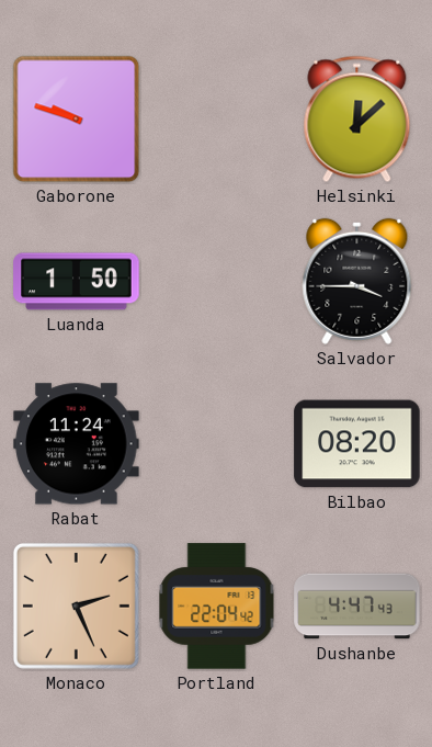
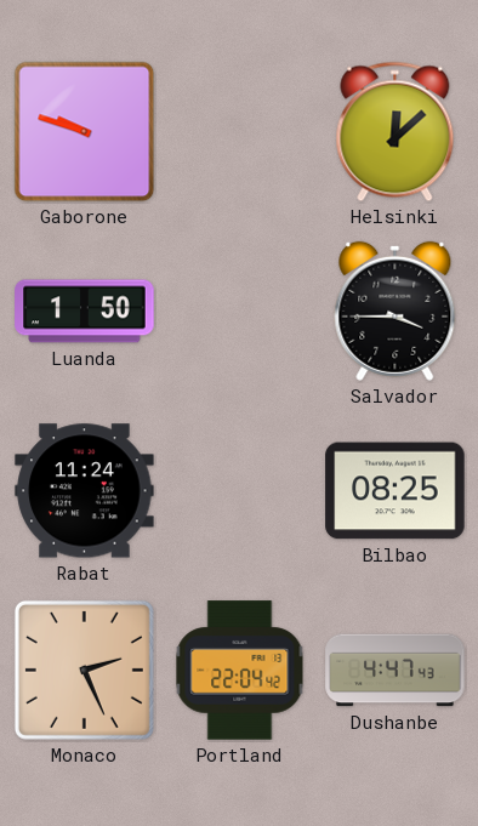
Bilbao: 08:20 -> 08:25 (396, 491)
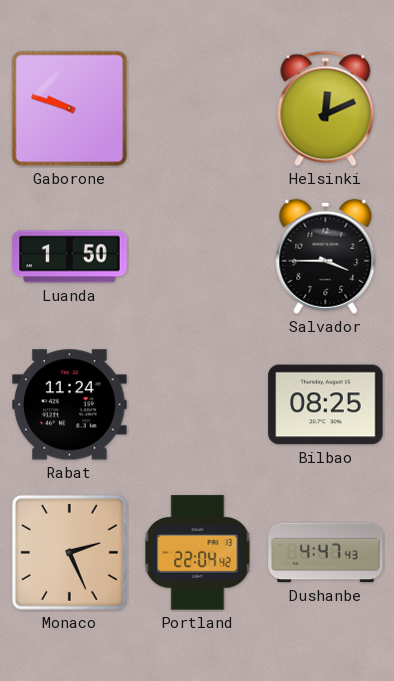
Helsinki: 12:08 -> 12:11 (326, 109)
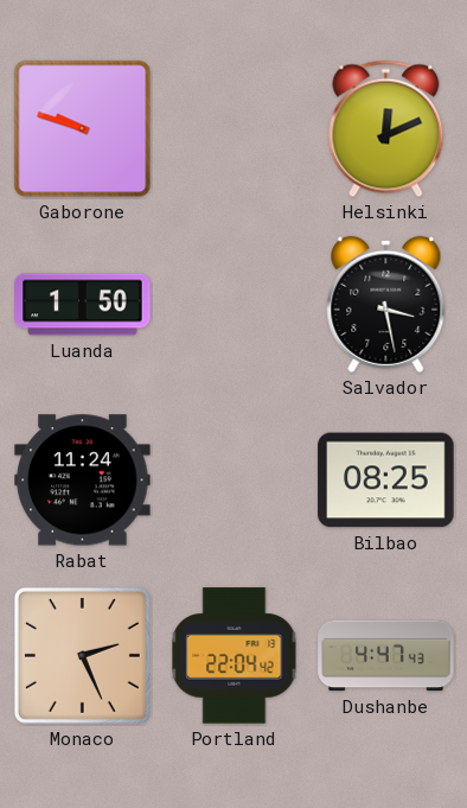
Salvador: 3:45 -> 3:28 (386, 304)
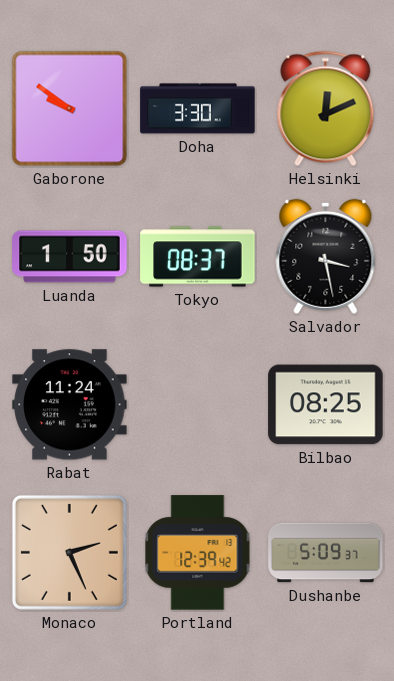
Gaborone: 9:48 -> 9:51 (70, 109)
Doha: none -> 3:30 (198, 109)
Tokyo: none -> 08:37 (198, 257)
Portland: 22:04 -> 12:39 (198, 553)
Dushanbe: 4:47 -> 5:09 (326, 553)
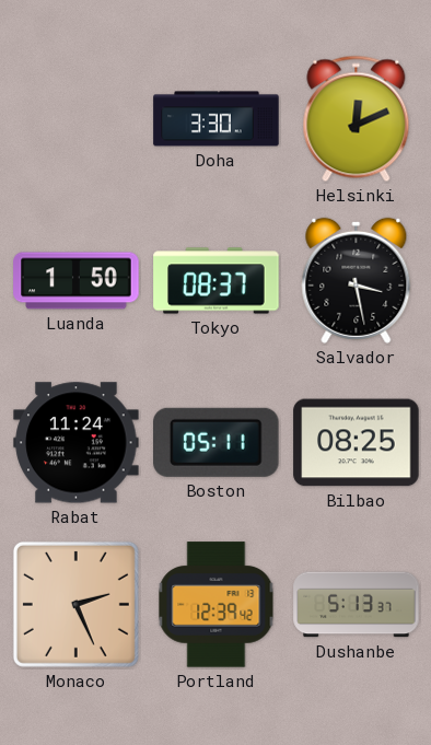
Gaborone: 9:51 -> none (70, 109)
Boston: none -> 05:11 (217, 442)
Dushanbe: 5:09 -> 5:13 (357, 605)
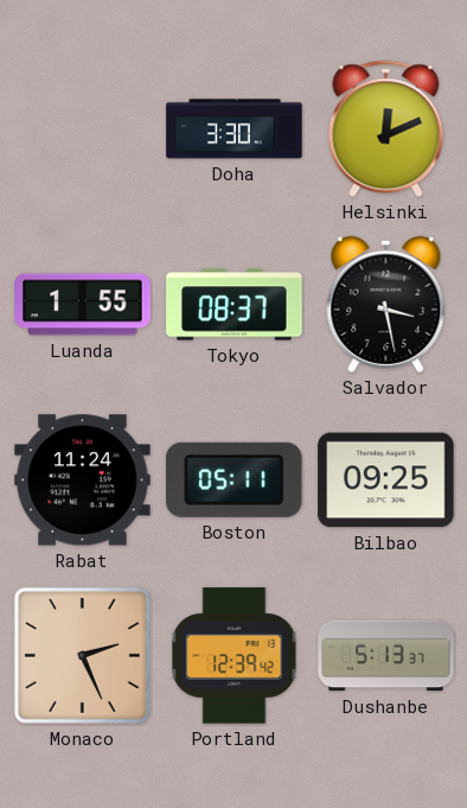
Luanda: 1:50 -> 1:55 (83, 305)
Bilbao: 08:25 -> 09:25 (386, 481)
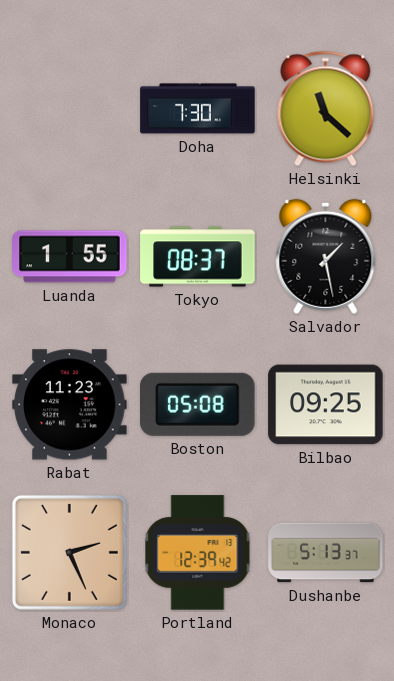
Doha: 3:30 -> 7:30 (198, 109)
Helsinki: 12:11 -> 11:22 (326, 109)
Salvador: 3:28 -> 1:28 (326, 256)
Rabat: 11:24 -> 11:23 (70, 405)
Boston: 05:11 -> 05:08 (198, 404)
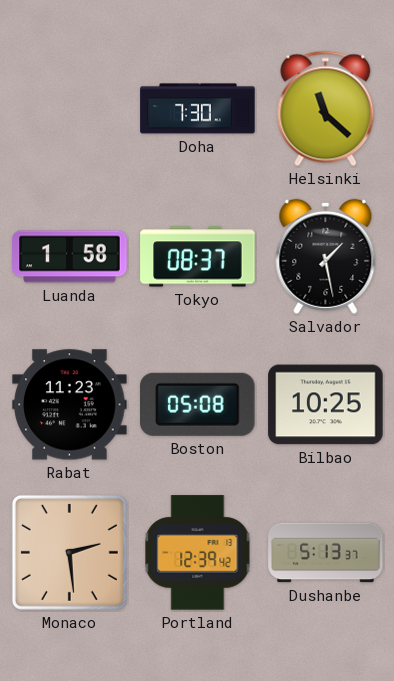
Luanda: 1:55 -> 1:58 (70, 257)
Bilbao: 09:25 -> 10:25 (326, 405)
Monaco: 2:26 -> 2:29 (69, 552)
